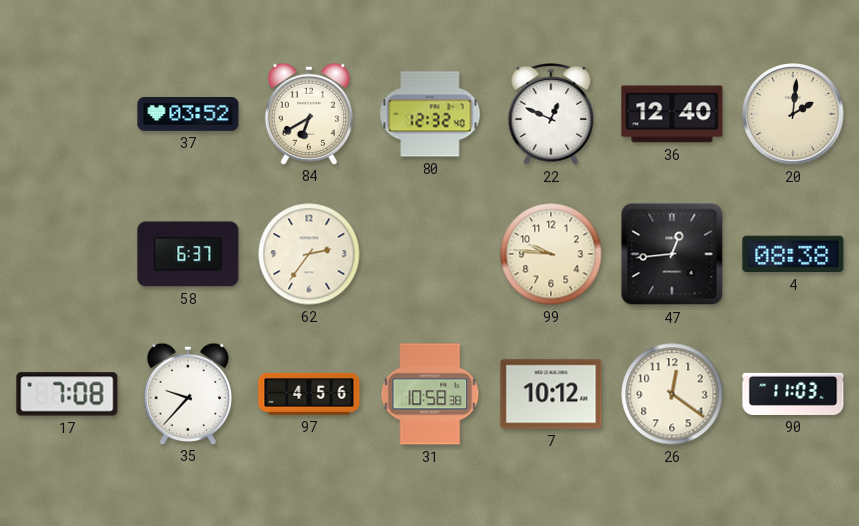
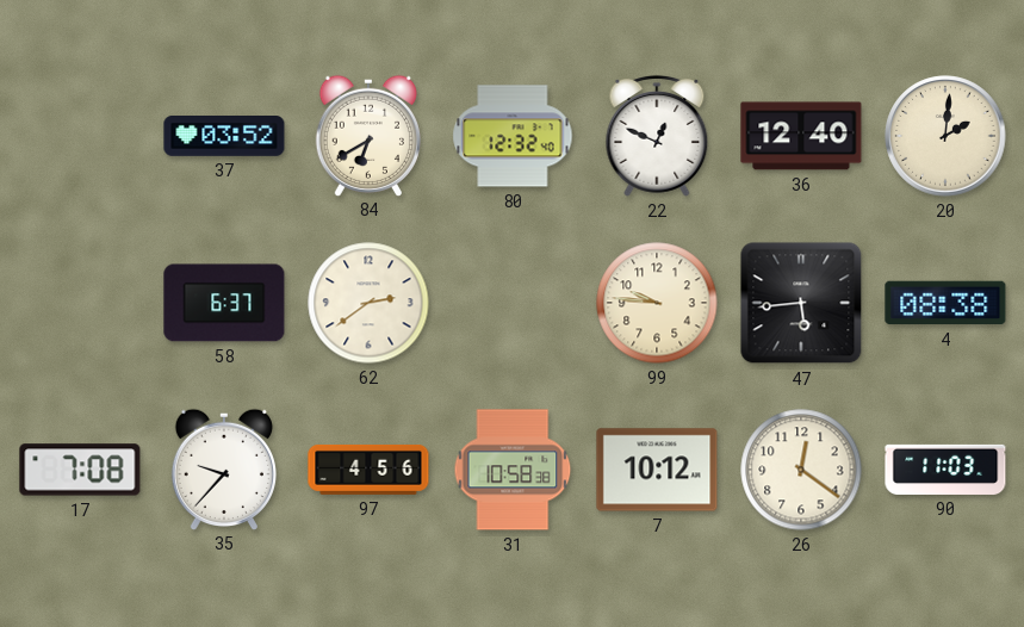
62: 2:36 -> 2:39 (368, 303)
47: 12:44 -> 5:44 (801, 303)
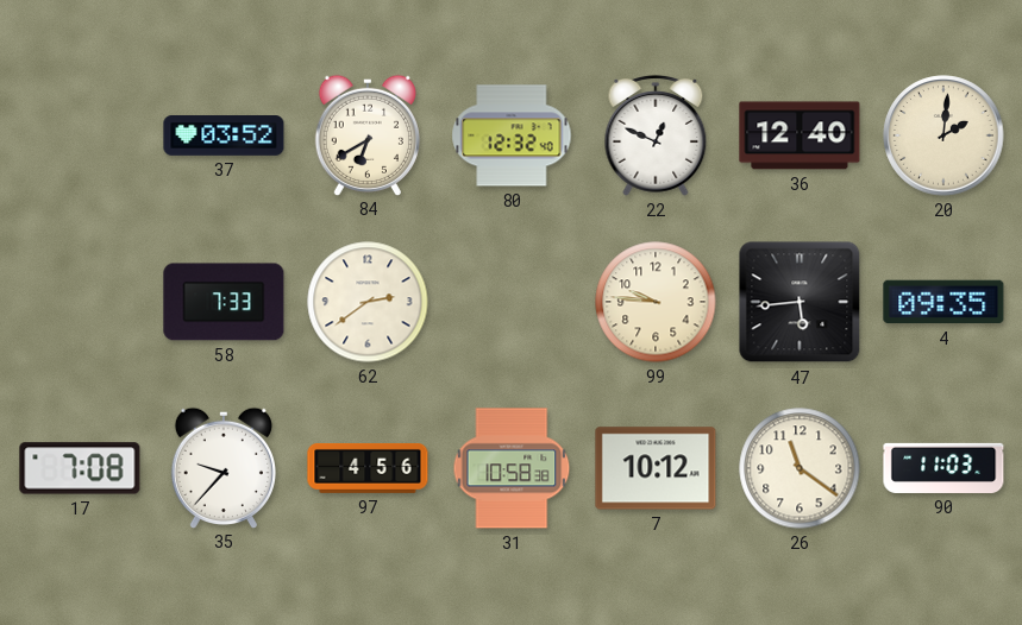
58: 6:37 -> 7:33 (224, 302)
4: 08:38 -> 09:35 (943, 302)
26: 12:21 -> 11:21 (800, 468)
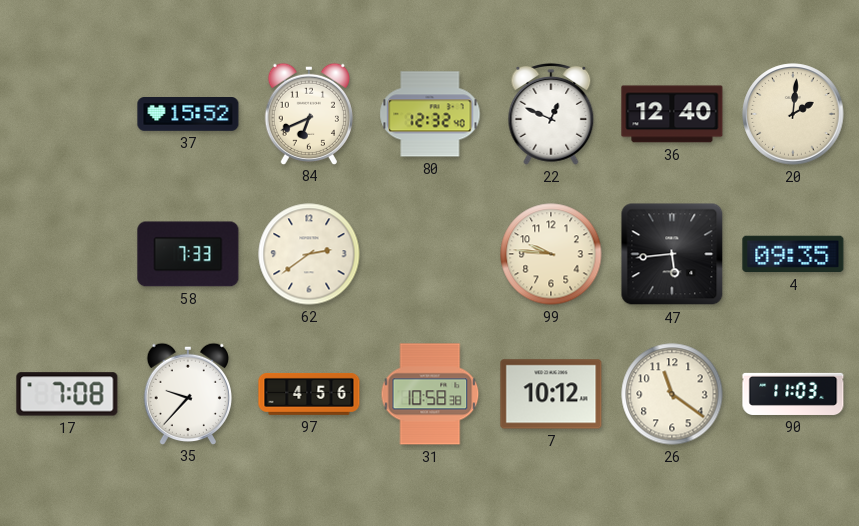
37: 03:52 -> 15:52 (188, 115)
84: 6:40 -> 6:41 (309, 113)
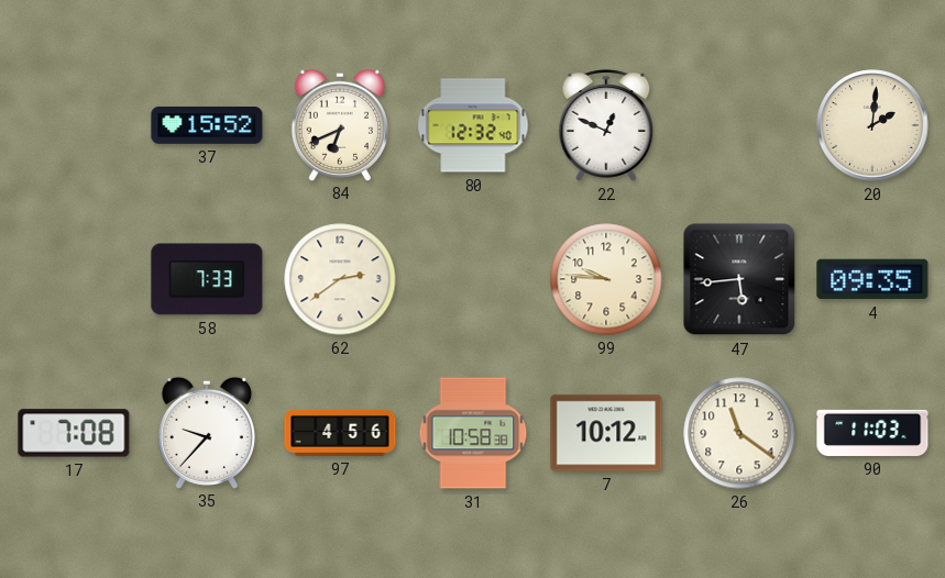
36: 12:40 -> none (672, 114)
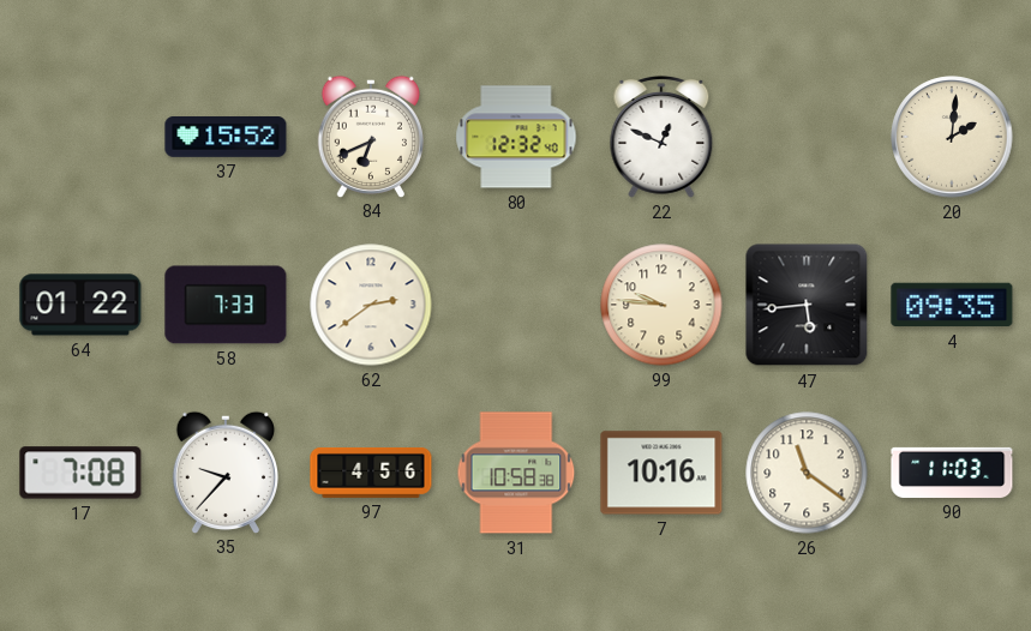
64: none -> 01:22 (80, 305)
7: 10:12 -> 10:16 (661, 473)
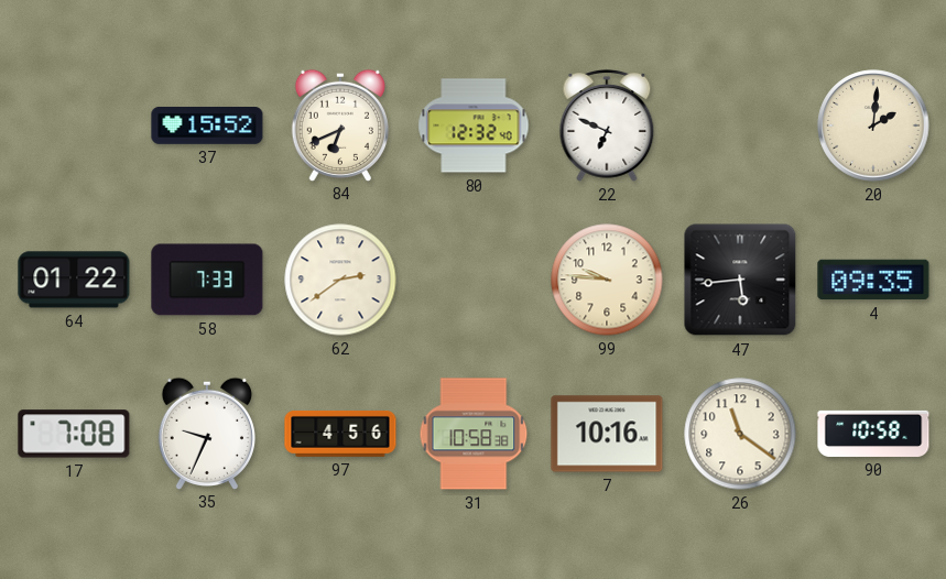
22: 12:49 -> 6:49 (607, 125)
35: 9:37 -> 9:34 (207, 433)
90: 11:03 -> 10:58 (873, 434)
